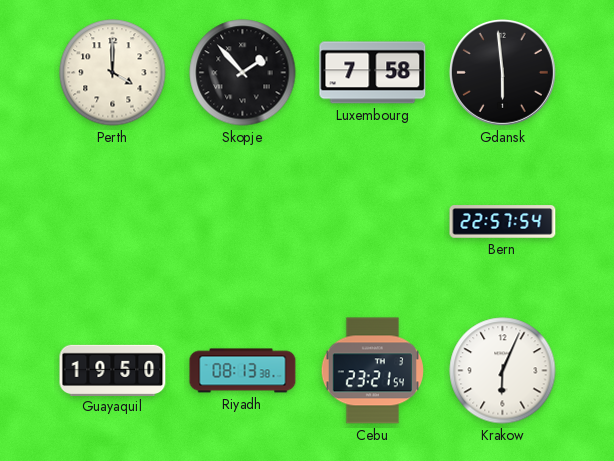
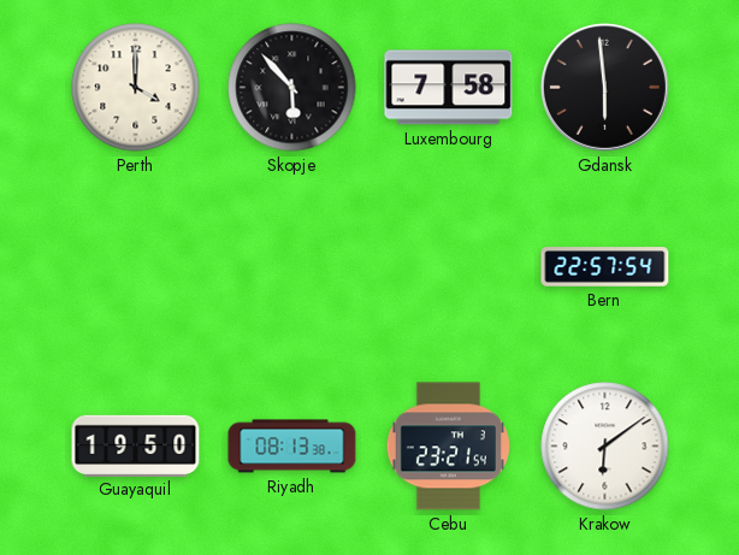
Skopje: 1:53 -> 5:53 (292, 88)
Krakow: 6:04 -> 6:09 (605, 447)
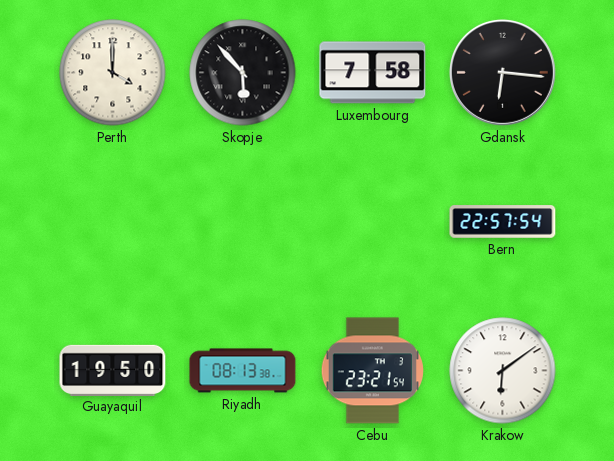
Gdansk: 5:59 -> 6:16 (502, 72)
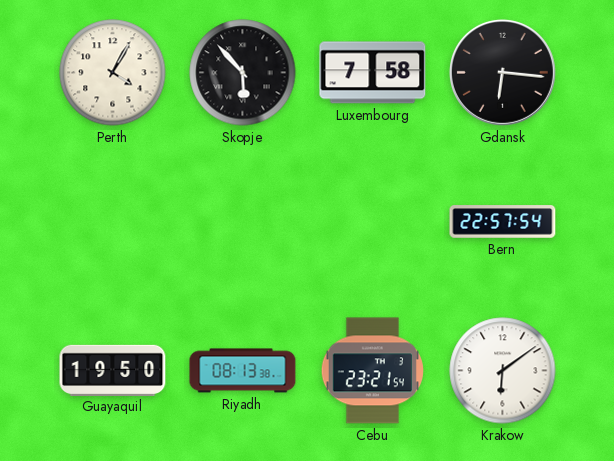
Perth: 4:00 -> 4:05 (113, 73)
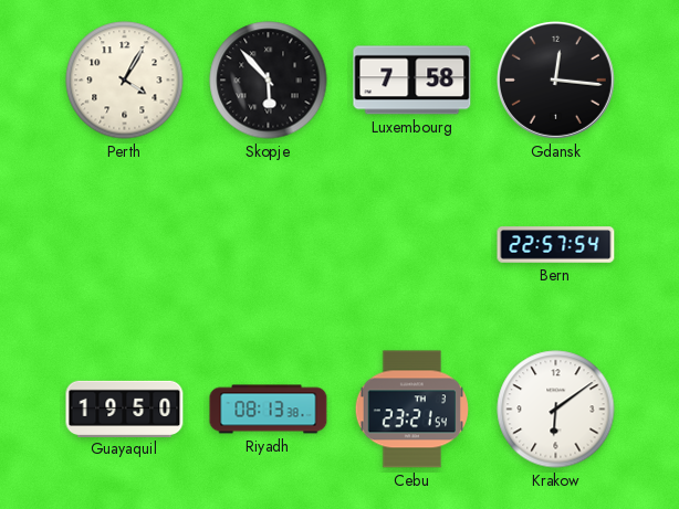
Gdansk: 6:16 -> 12:16 (555, 79)
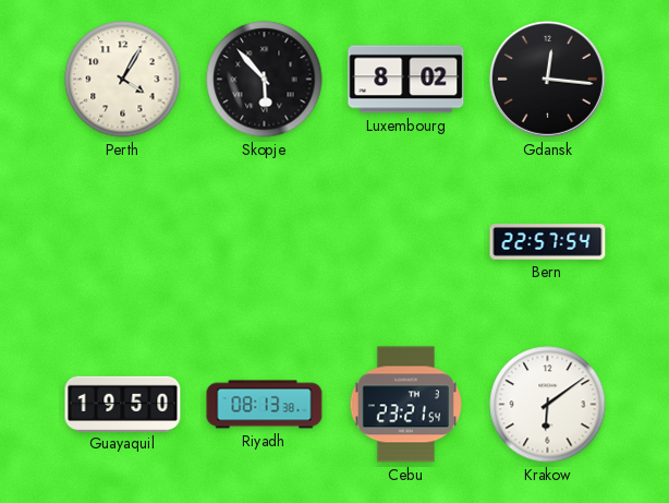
Luxembourg: 7:58 -> 8:02 (406, 80)
